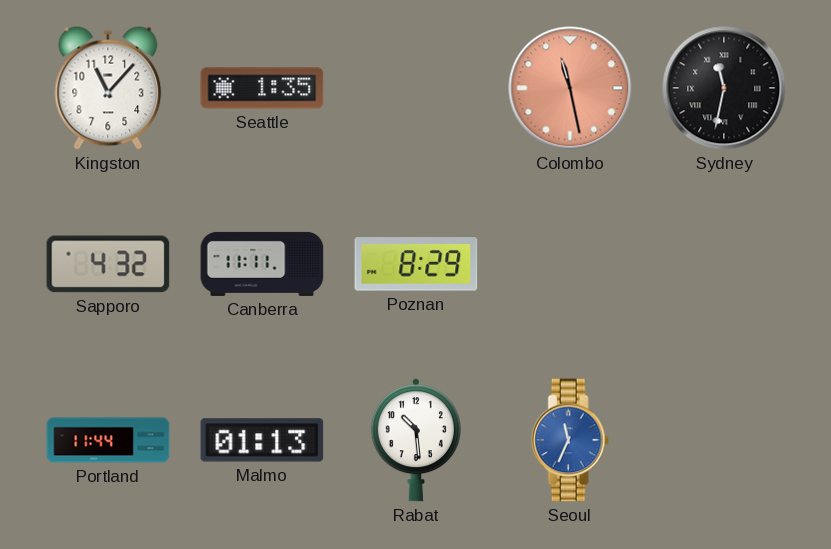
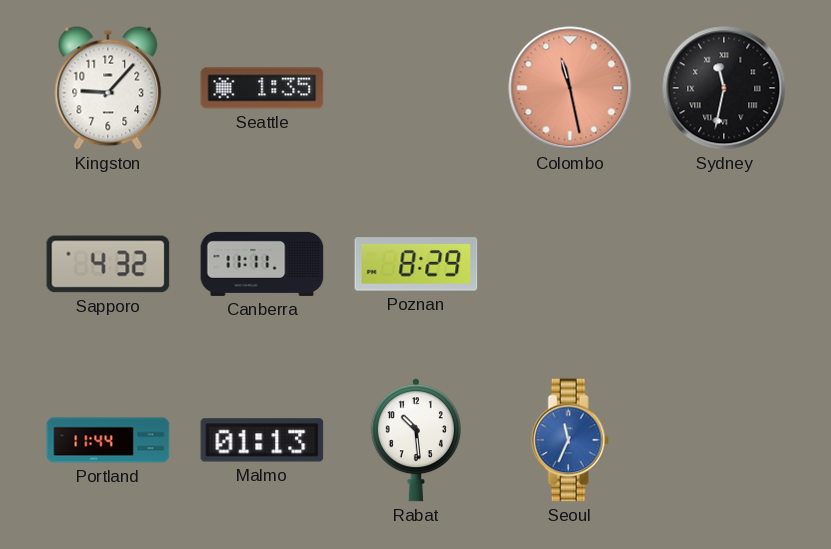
Kingston: 11:07 -> 9:07 (108, 88)
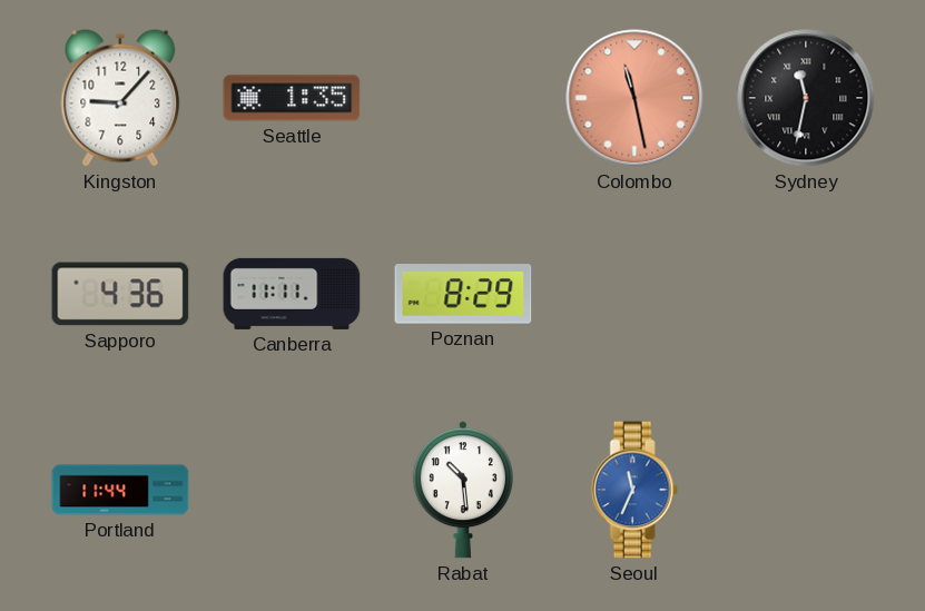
Sapporo: 4:32 -> 4:36 (120, 294)
Malmo: 01:13 -> none (262, 440)
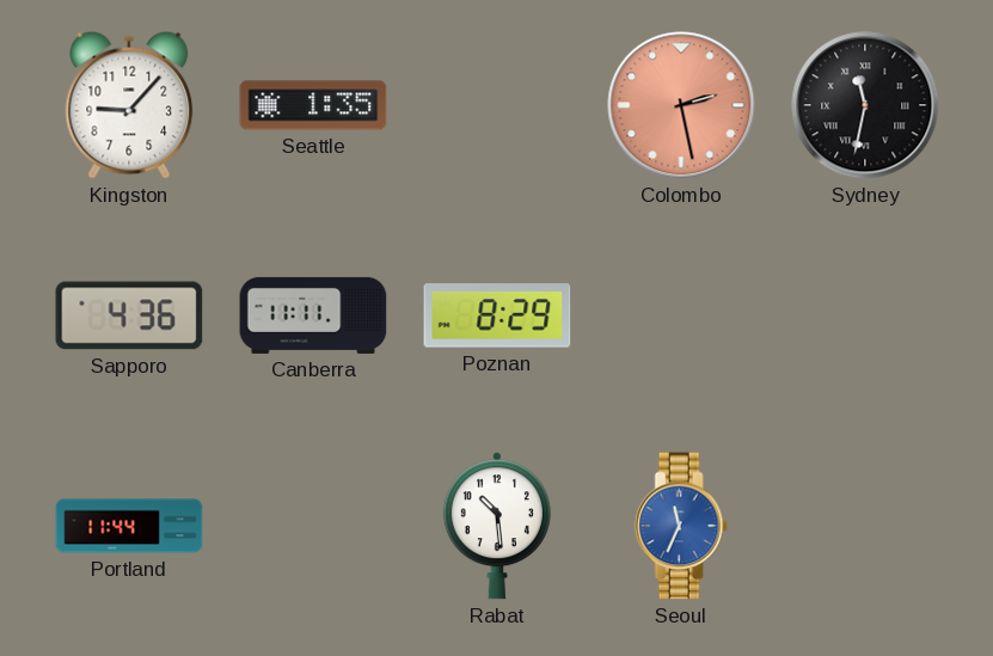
Colombo: 11:28 -> 2:28 (681, 105)
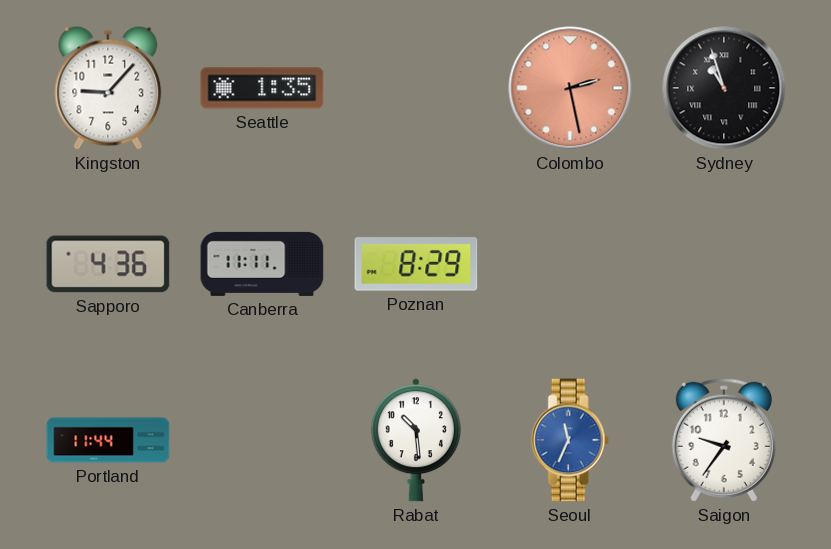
Sydney: 11:32 -> 10:57 (724, 88)
Saigon: none -> 9:36 (724, 440)
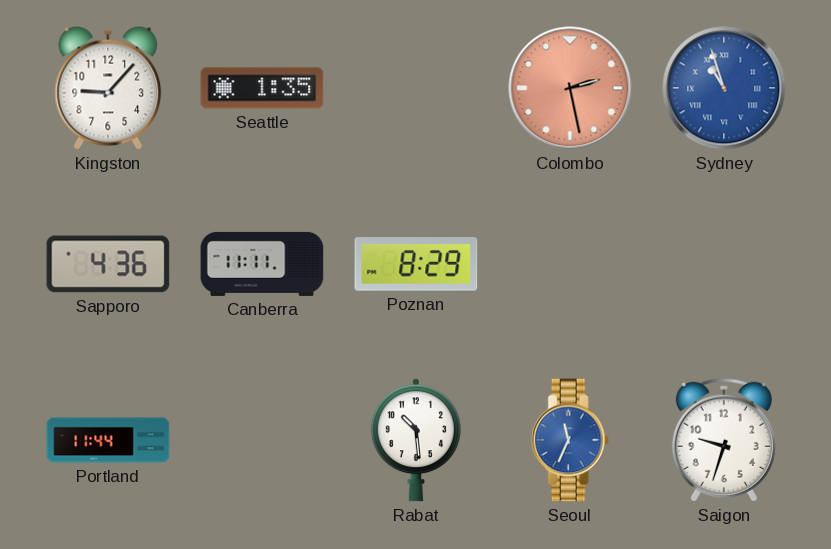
Sydney dial: black -> blue (724, 88)
Saigon: 9:36 -> 9:33 (724, 440)
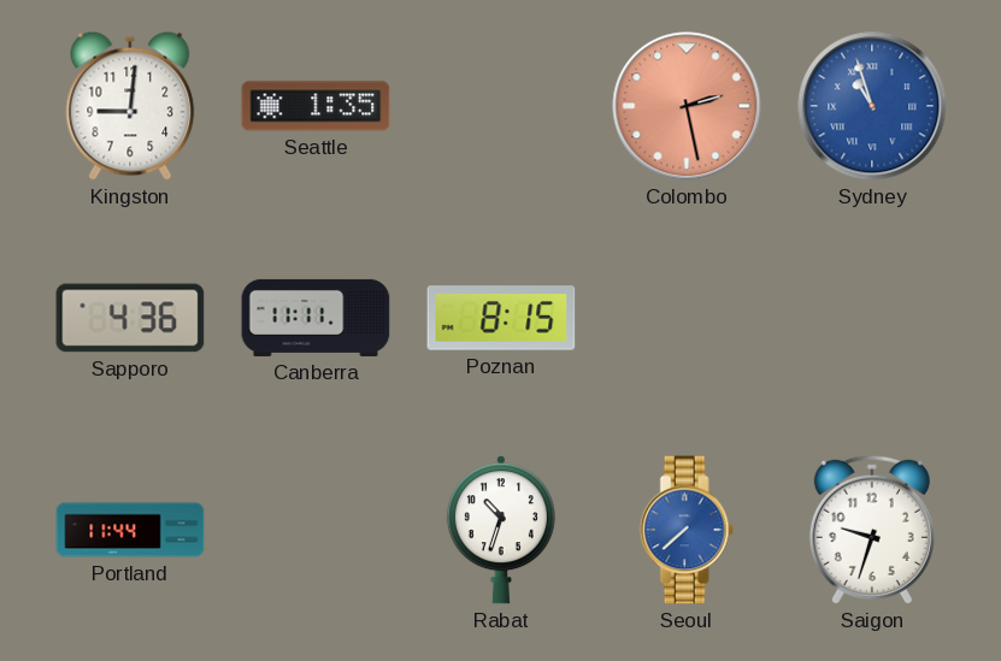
Kingston: 9:07 -> 9:01 (130, 106)
Poznan: 8:29 -> 8:15 (501, 318)
Rabat: 10:29 -> 10:33 (501, 530)
Seoul: 11:34 -> 7:38 (687, 530)
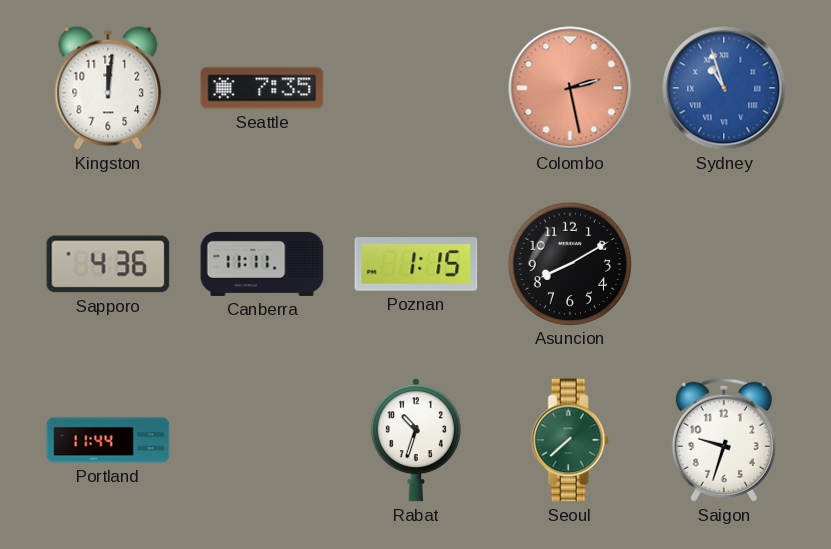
Kingston: 9:01 -> 12:01 (108, 88)
Seattle: 1:35 -> 7:35 (262, 88)
Poznan: 8:15 -> 1:15 (416, 264)
Asuncion: none -> 8:10 (569, 263)
Seoul dial: blue -> green (570, 440)
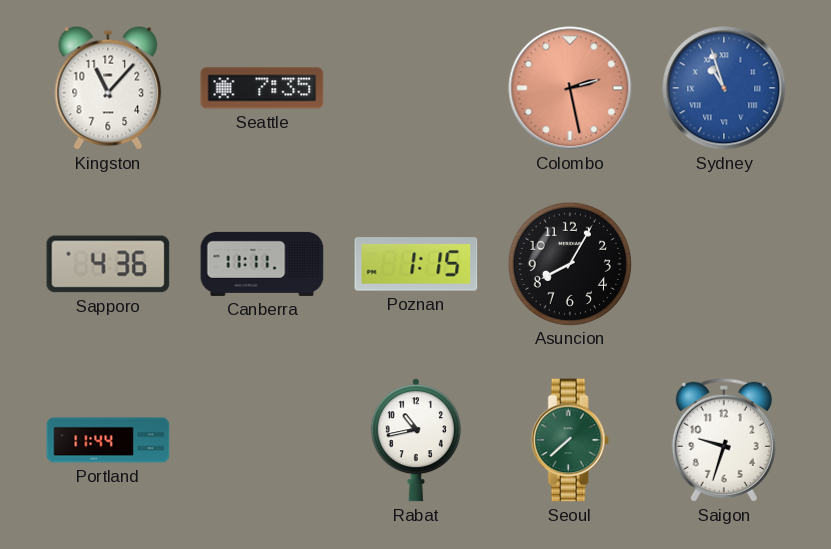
Kingston: 12:01 -> 11:07 (108, 88)
Asuncion: 8:10 -> 8:05 (569, 263)
Rabat: 10:33 -> 10:43 (416, 440)
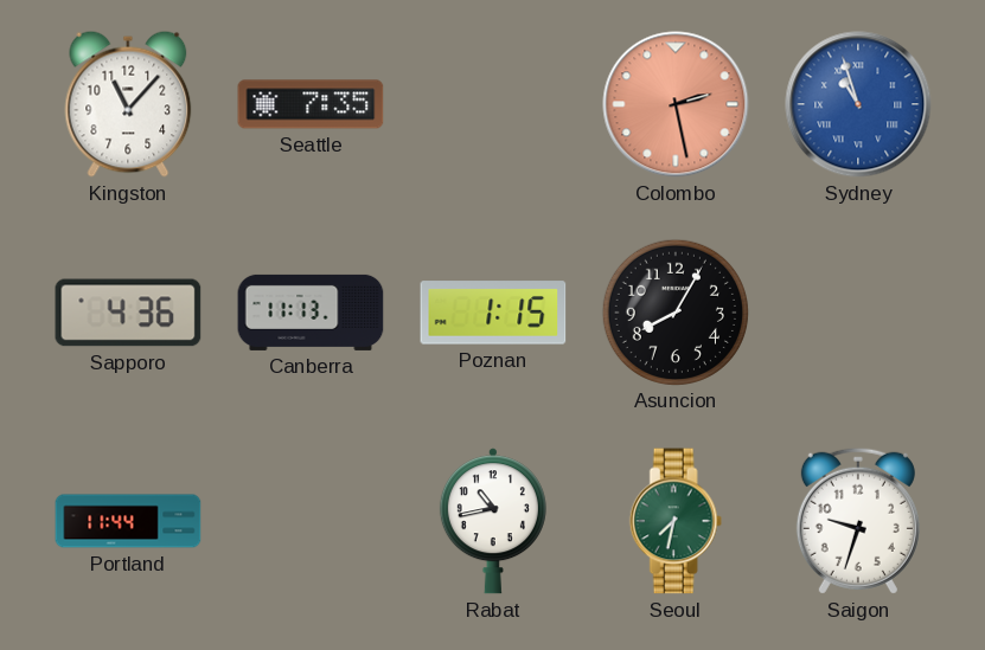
Canberra: 11:11 -> 11:13 (311, 313)
Seoul: 7:38 -> 7:32 (676, 521)
